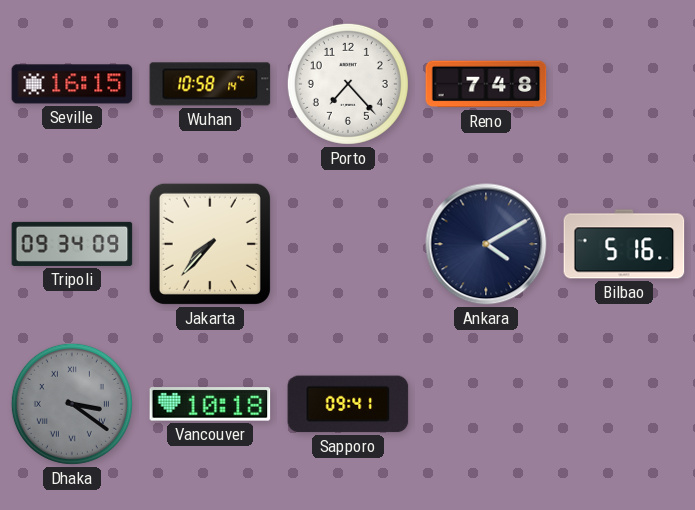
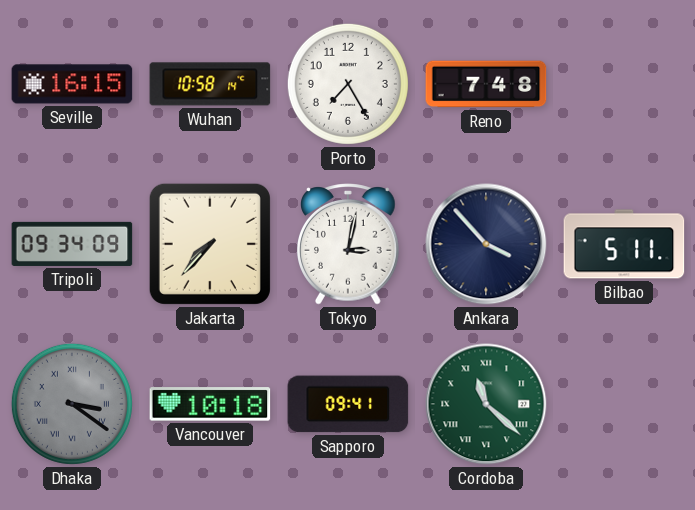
Porto: 7:23 -> 7:25 (348, 84)
Tokyo: none -> 3:02 (349, 244)
Ankara: 4:10 -> 3:53 (486, 244)
Bilbao: 5:16 -> 5:11 (624, 244)
Cordoba: none -> 11:22 (486, 404)
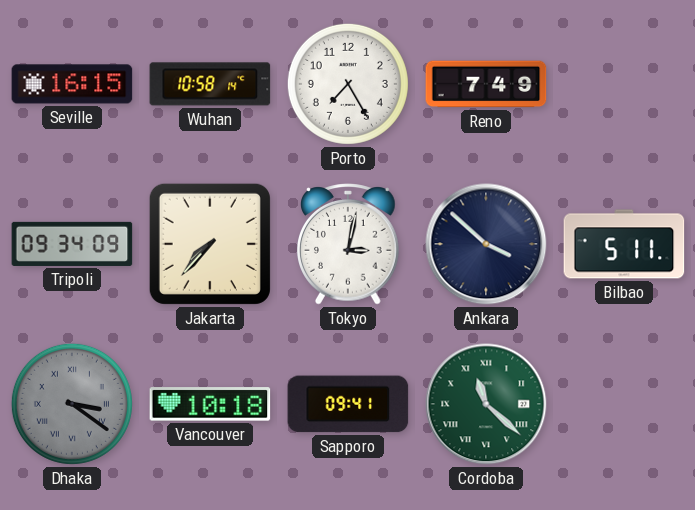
Reno: 7:48 -> 7:49 (486, 84)
Ankara: 3:53 -> 3:52 (486, 244)
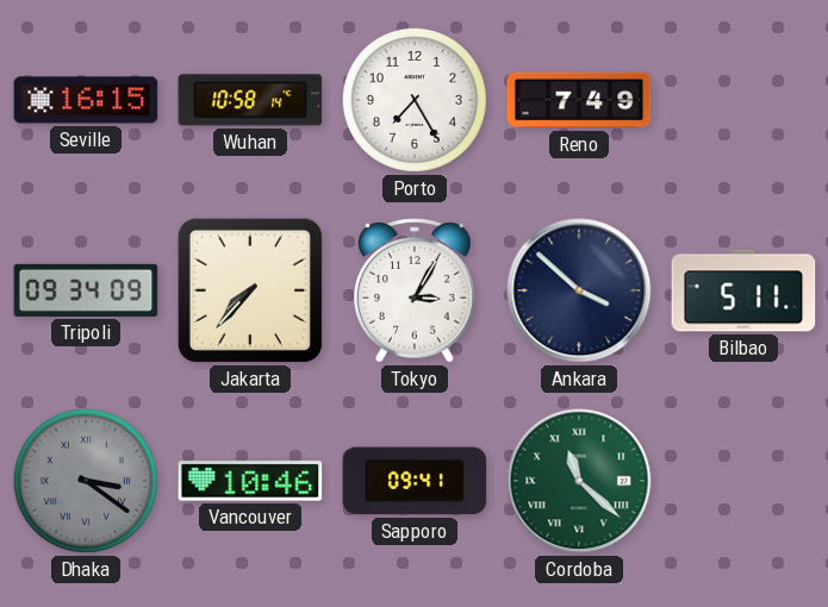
Tokyo: 3:02 -> 3:05 (416, 290)
Vancouver: 10:18 -> 10:46 (250, 481)
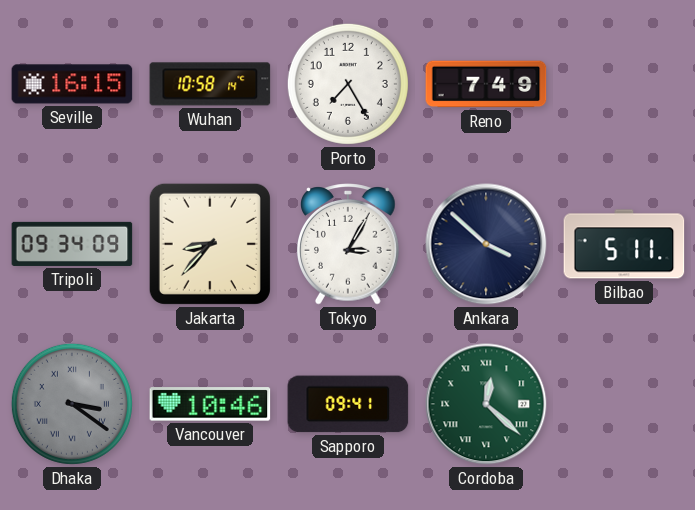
Jakarta: 7:37 -> 8:37 (210, 244)
Cordoba: 11:22 -> 12:22 (486, 404)
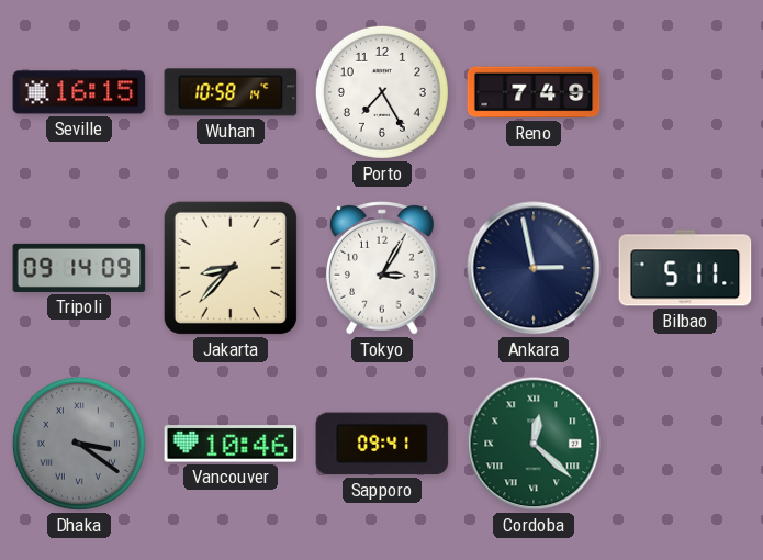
Tripoli: 09:34 -> 09:14 (79, 268)
Ankara: 3:52 -> 2:58 (534, 268)
